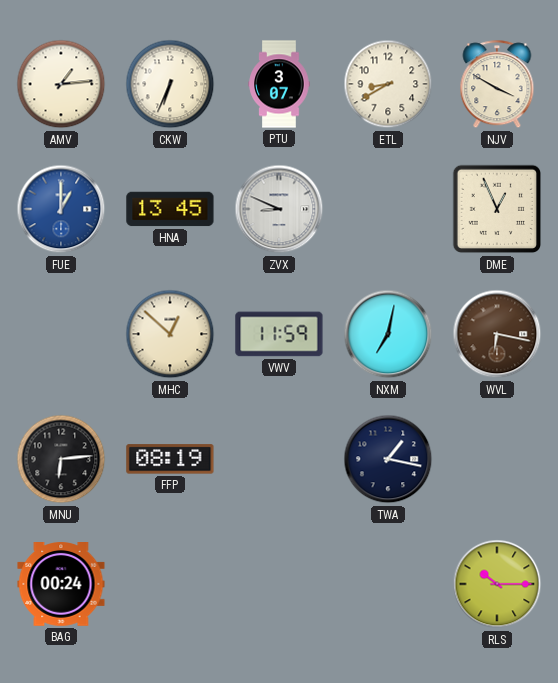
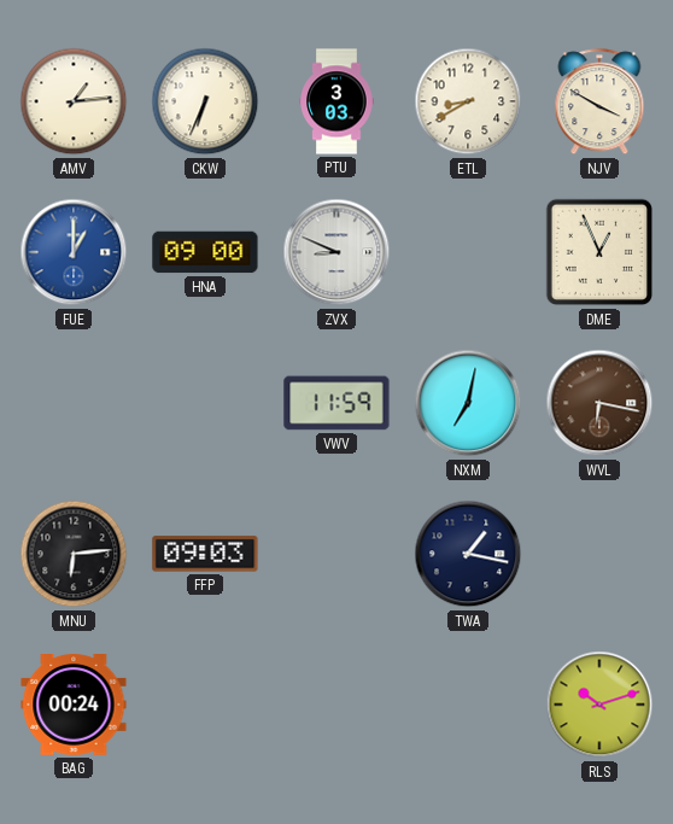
PTU: 3:07 -> 3:03 (336, 101)
HNA: 13:45 -> 09:00 (205, 252)
MHC: 12:52 -> none (170, 334)
FFP: 08:19 -> 09:03 (205, 554)
RLS: 10:15 -> 10:12 (599, 705)
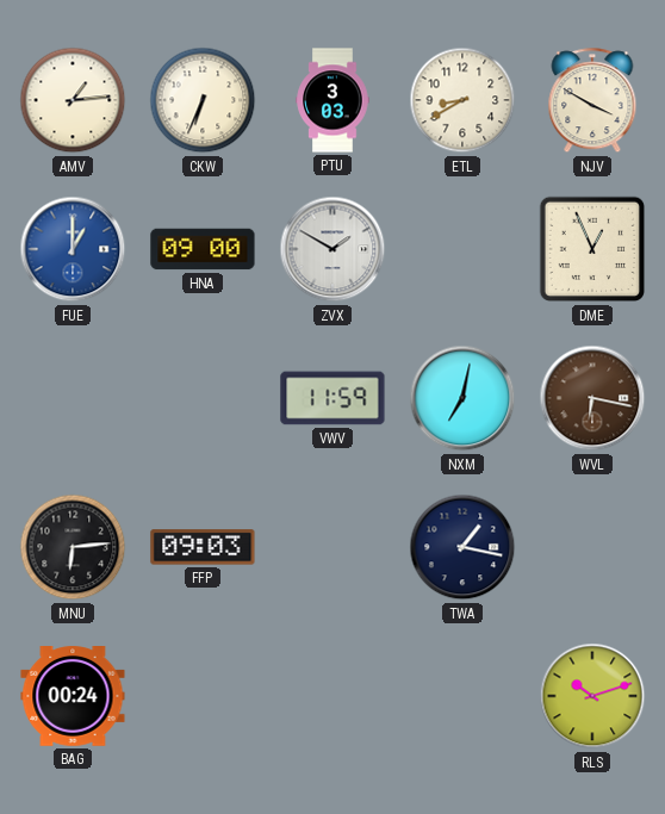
ZVX: 8:49 -> 1:50 (332, 249)
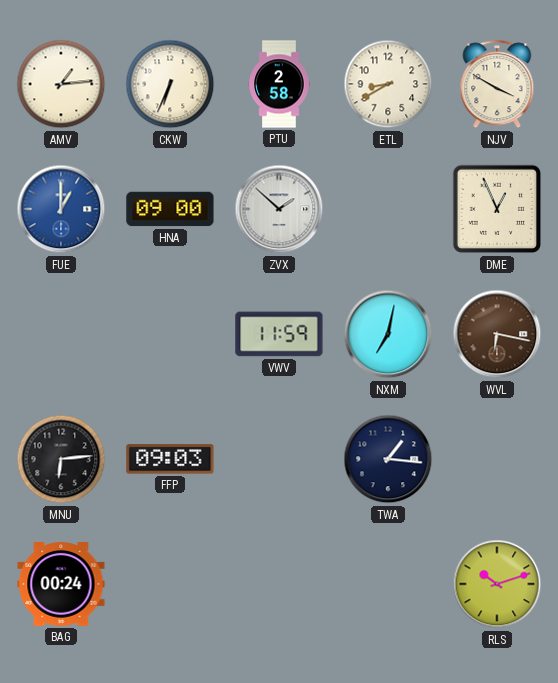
PTU: 3:03 -> 2:58 (279, 84)
ZVX: 1:50 -> 1:52 (279, 209)
TWA: 1:17 -> 1:16 (388, 459)
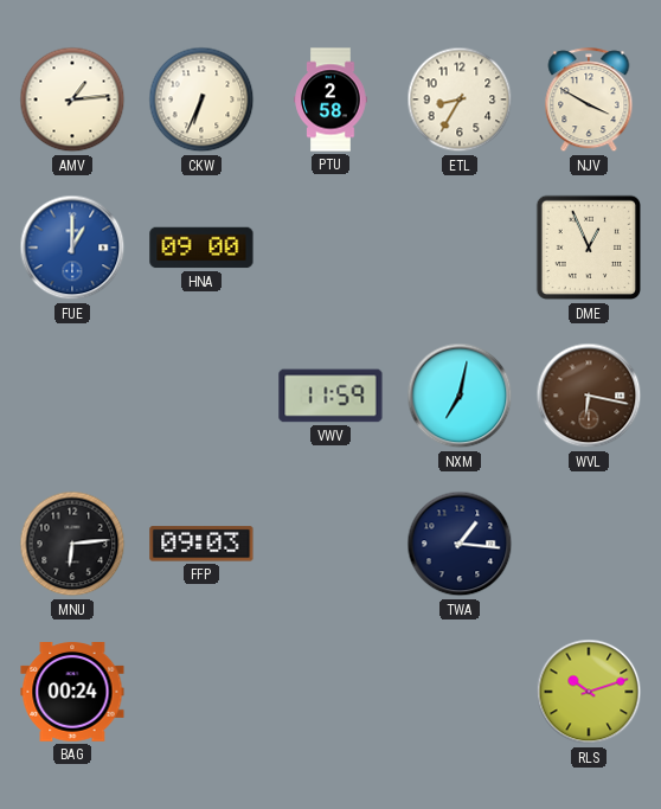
ETL: 8:40 -> 8:35 (460, 99)
ZVX: 1:52 -> none (279, 209)
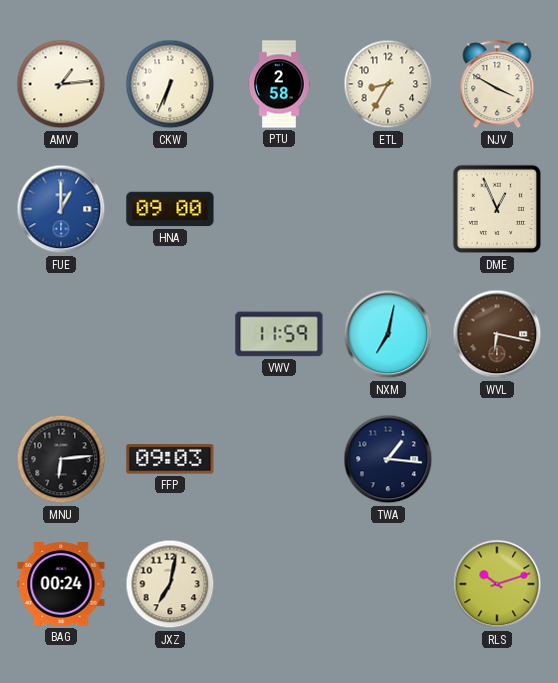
JXZ: none -> 7:02 (170, 584)
